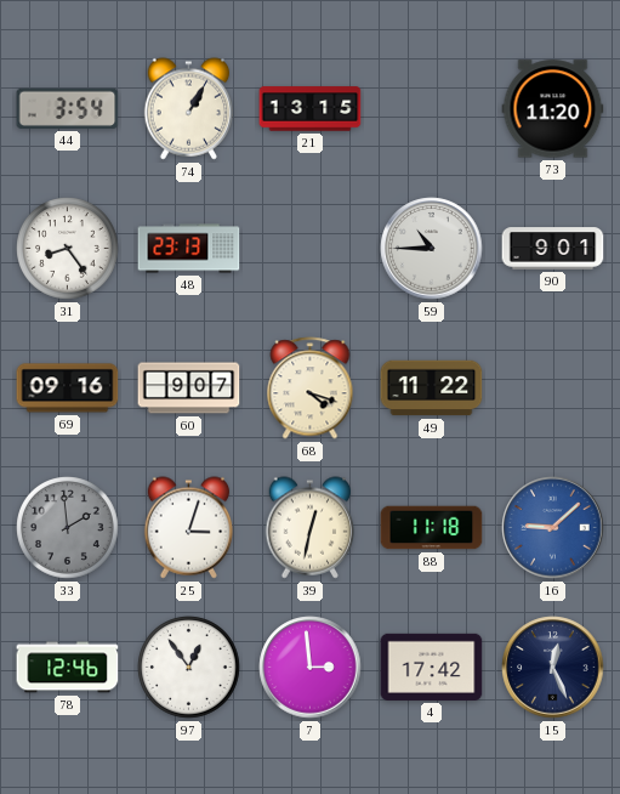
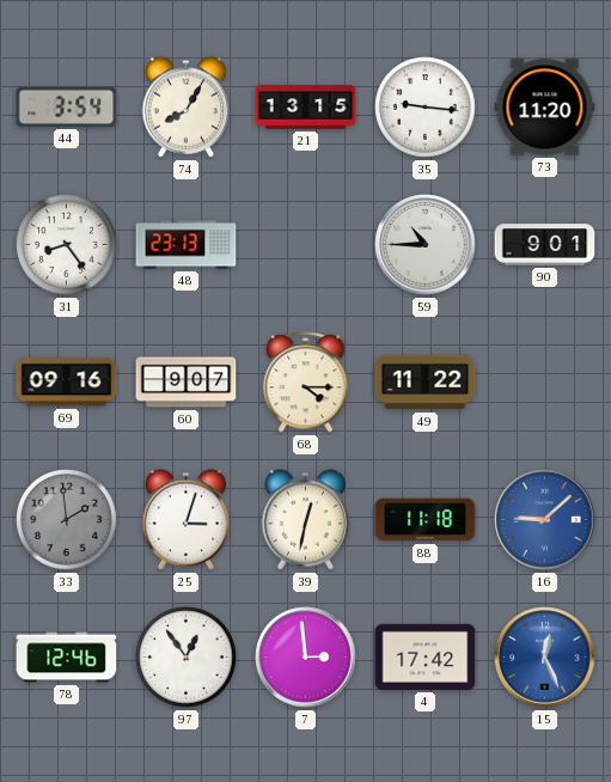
74: 1:05 -> 8:05 (187, 108)
35: none -> 9:16 (426, 108)
68: 4:18 -> 4:15 (306, 383)
15 dial: navy -> blue (545, 658)
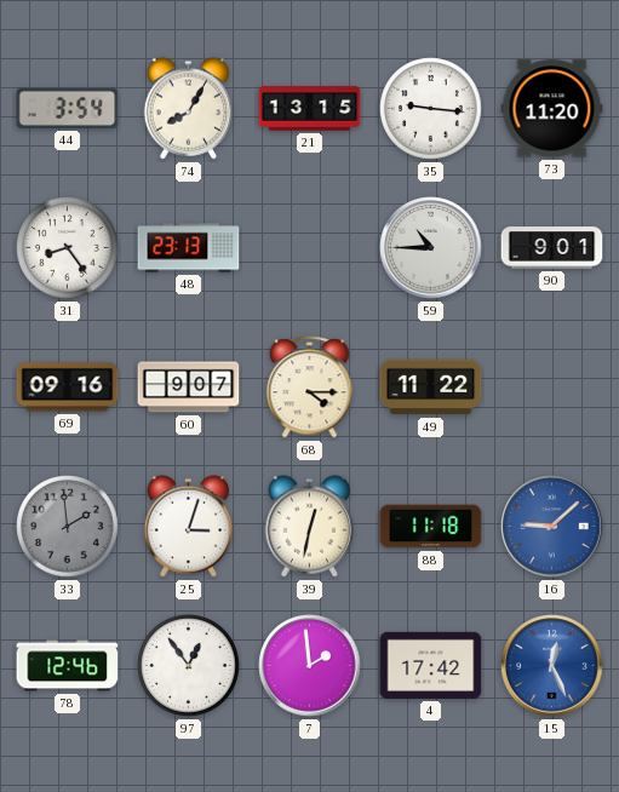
7: 2:59 -> 1:59 (310, 666)
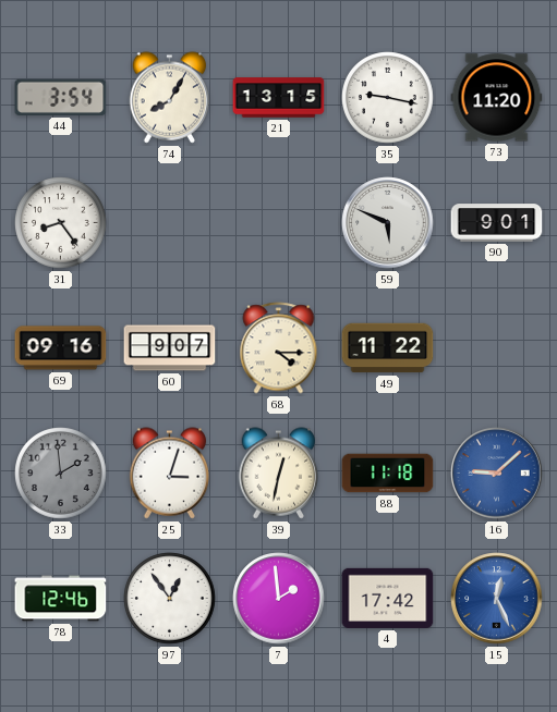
35: 9:16 -> 9:17 (388, 98)
48: 23:13 -> none (189, 248)
59: 10:45 -> 5:49 (388, 223)
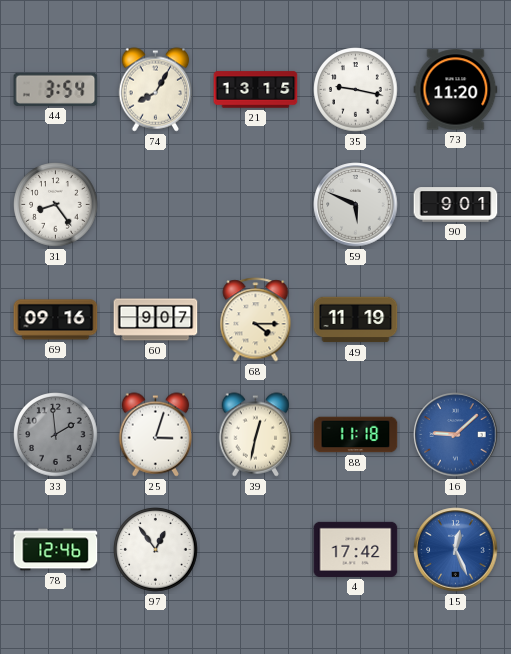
49: 11:22 -> 11:19 (356, 320)
7: 1:59 -> none (279, 599)
